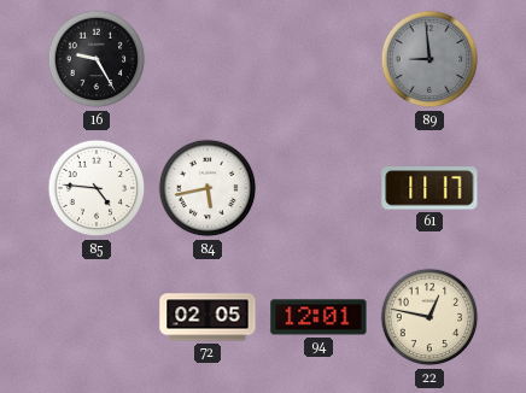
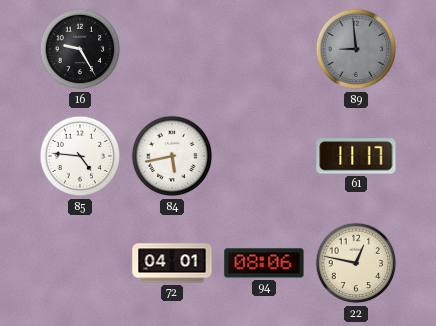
72: 02:05 -> 04:01 (172, 263)
94: 12:01 -> 08:06 (264, 263)
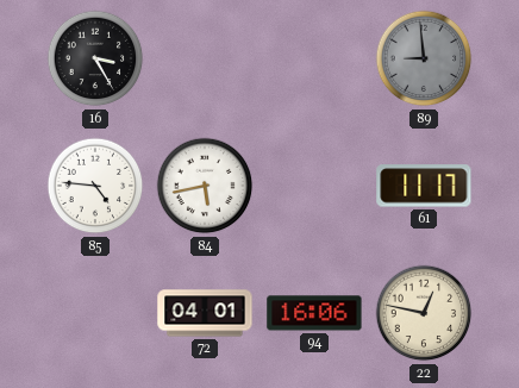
16: 9:25 -> 3:25 (95, 58)
94: 08:06 -> 16:06 (314, 313)
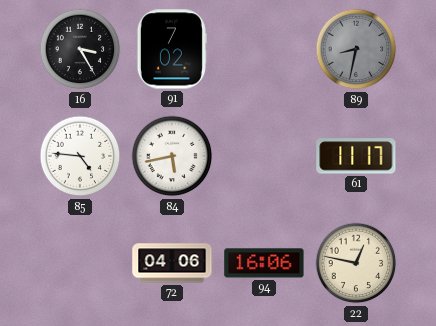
91: none -> 7:02 (171, 49)
89: 8:59 -> 8:32 (356, 49)
72: 04:01 -> 04:06 (172, 263)
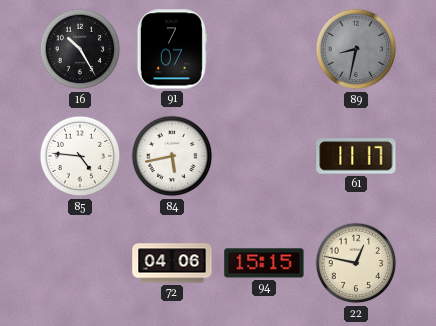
16: 3:25 -> 10:25 (80, 49)
91: 7:02 -> 7:07 (171, 49)
94: 16:06 -> 15:15 (264, 263)
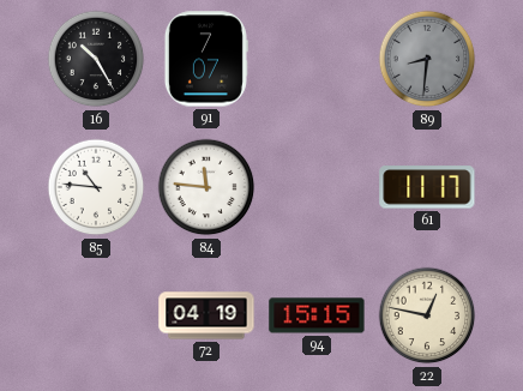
89: 8:32 -> 8:31 (427, 59)
85: 4:46 -> 10:46 (96, 187)
84: 5:43 -> 11:46 (206, 187)
72: 04:06 -> 04:19 (206, 315)
